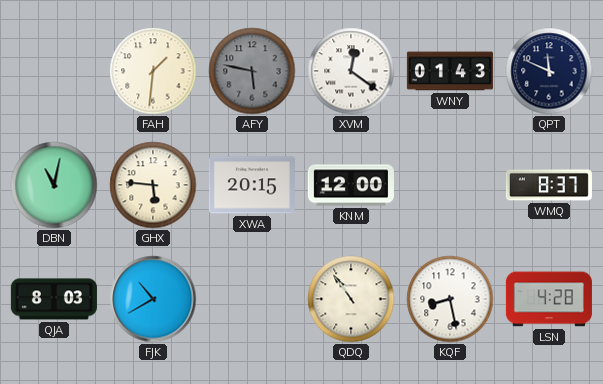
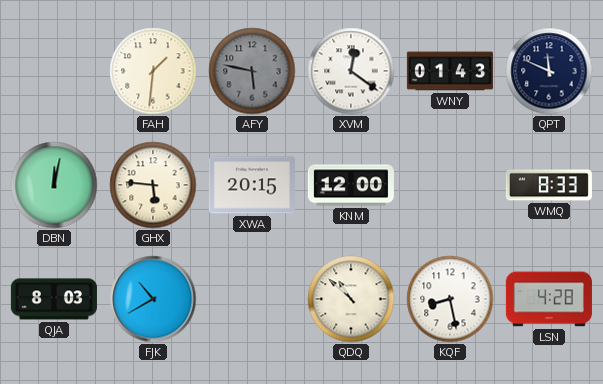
DBN: 11:02 -> 12:02 (54, 185)
WMQ: 8:37 -> 8:33 (549, 185)
QDQ: 10:54 -> 10:52 (351, 299)
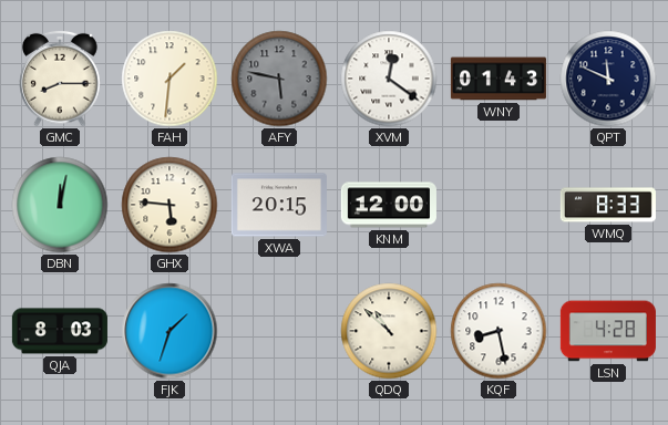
GMC: none -> 8:15 (60, 79)
FJK: 10:40 -> 1:33 (169, 331)
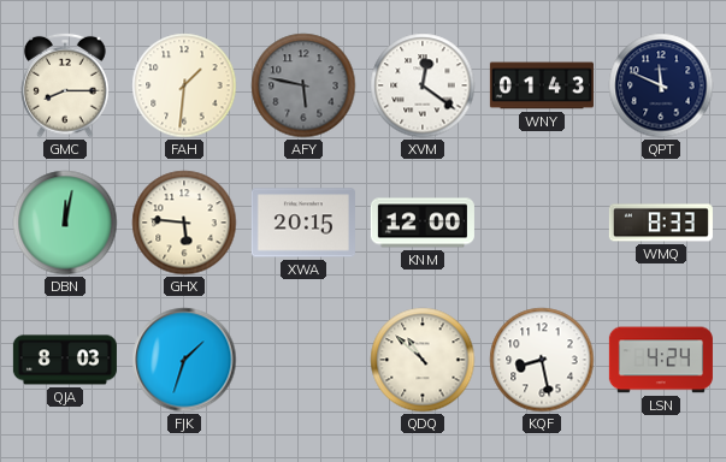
LSN: 4:28 -> 4:24 (661, 360)
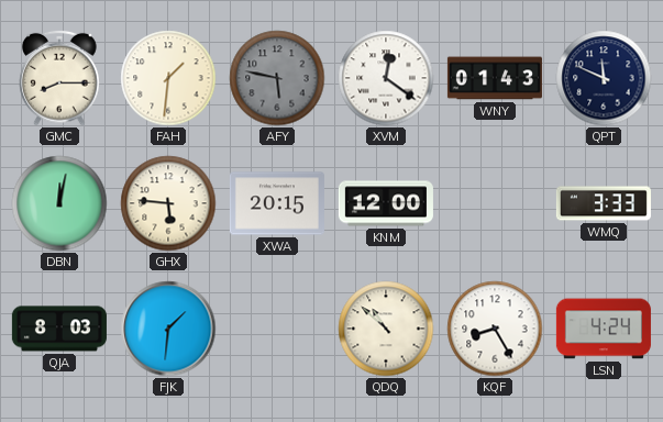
WMQ: 8:33 -> 3:33 (604, 203)
FJK: 1:33 -> 1:31 (168, 329)
KQF: 8:28 -> 8:25 (495, 329)
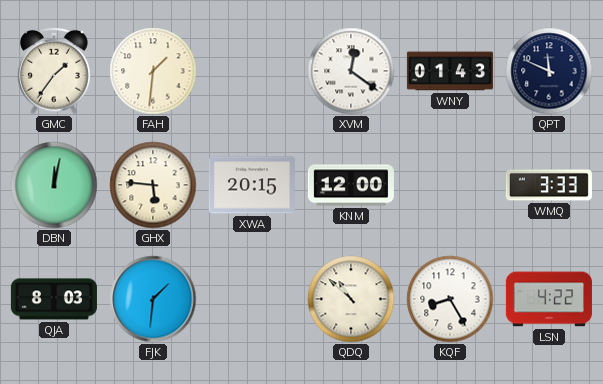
GMC: 8:15 -> 1:36 (54, 71)
AFY: 5:47 -> none (277, 78)
LSN: 4:24 -> 4:22 (549, 299)
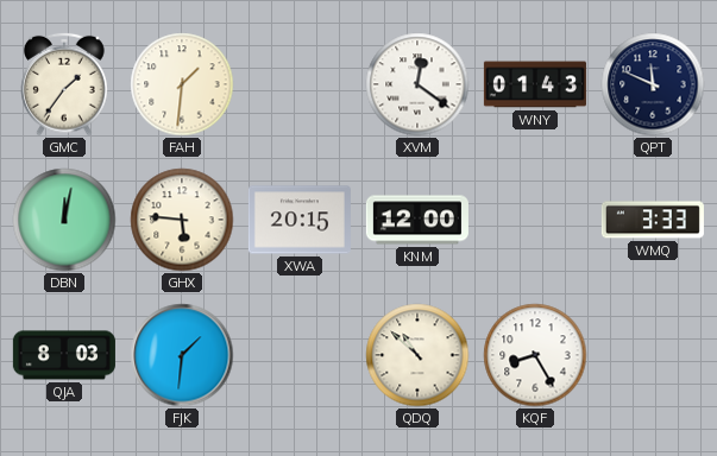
LSN: 4:22 -> none (549, 299)
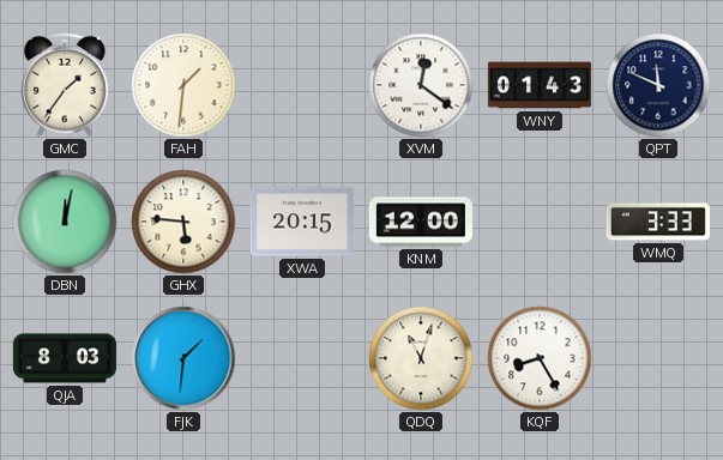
QDQ: 10:52 -> 11:03 (421, 358)
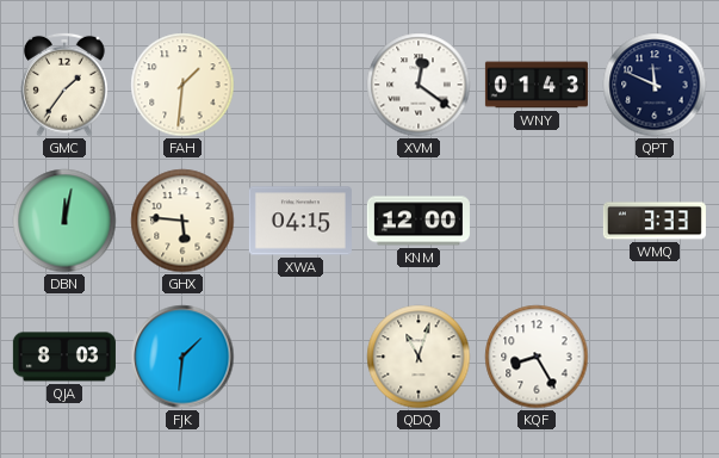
XWA: 20:15 -> 04:15 (300, 221)
